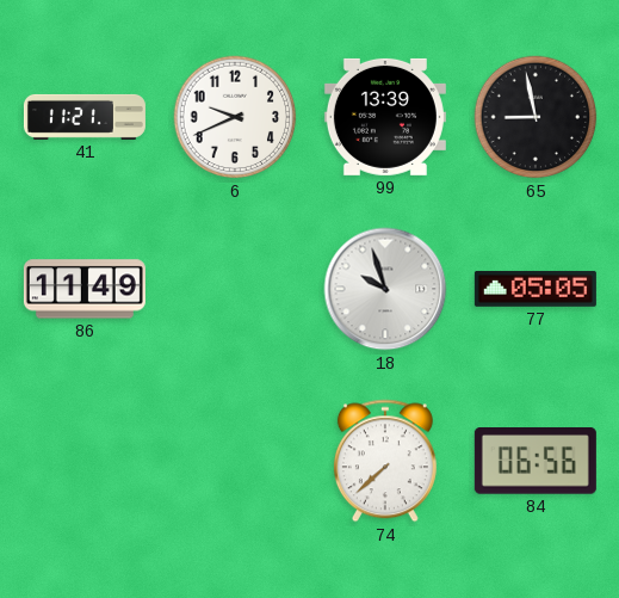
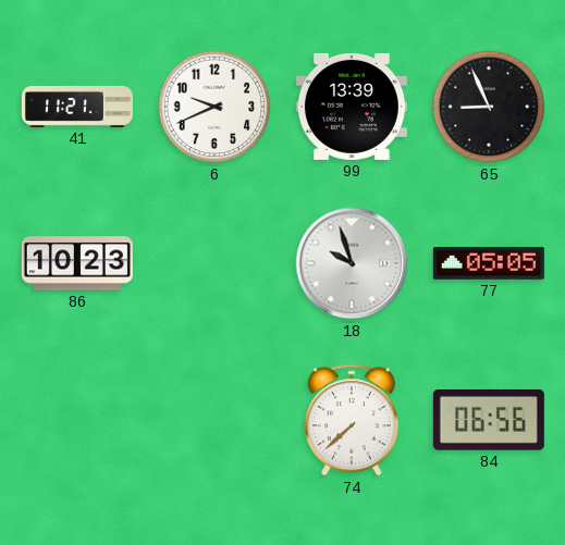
65: 8:58 -> 8:56 (489, 107)
86: 11:49 -> 10:23 (77, 263)
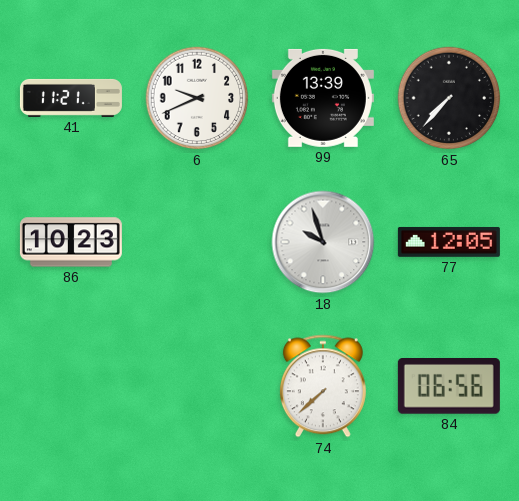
65: 8:56 -> 7:37 (449, 98)
77: 05:05 -> 12:05 (449, 242)
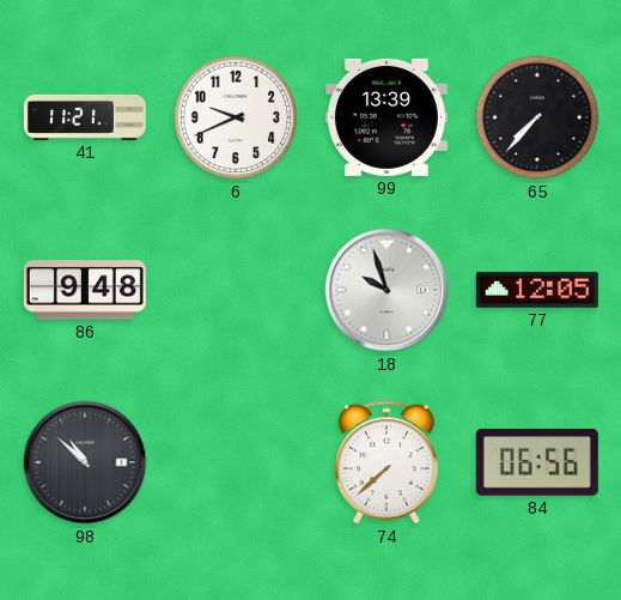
86: 10:23 -> 9:48 (85, 290)
98: none -> 10:52 (85, 462)
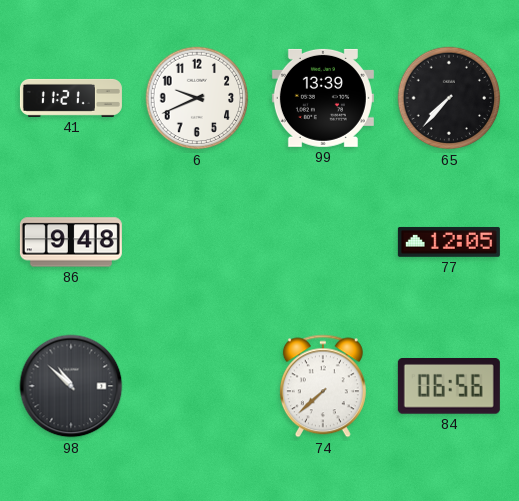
18: 9:57 -> none (386, 290)
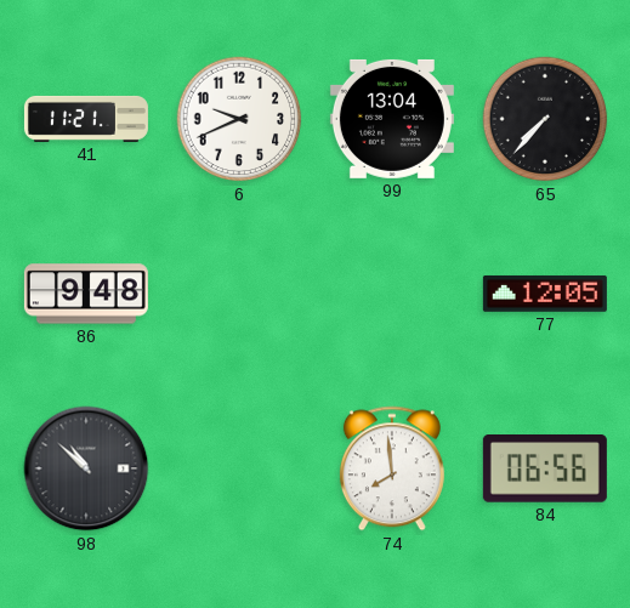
99: 13:39 -> 13:04 (392, 119)
74: 7:38 -> 7:59 (392, 468)
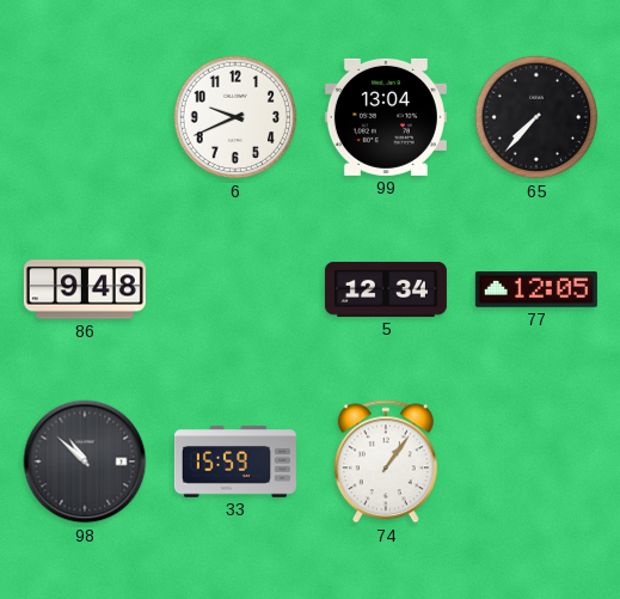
41: 11:21 -> none (86, 119)
5: none -> 12:34 (386, 289)
33: none -> 15:59 (235, 462)
74: 7:59 -> 1:06 (386, 462)
84: 06:56 -> none (545, 468)
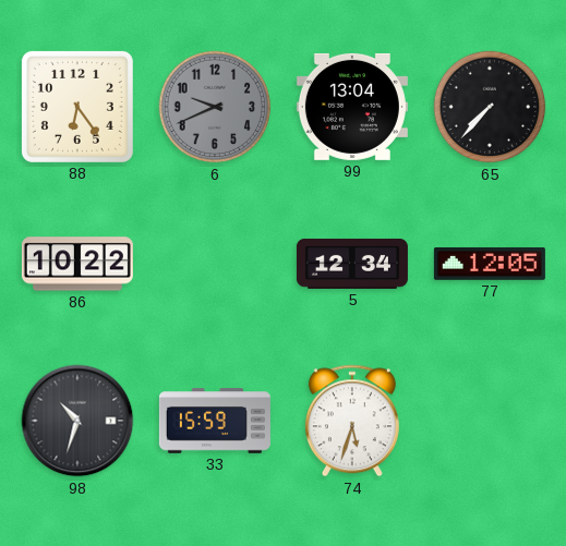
88: none -> 6:24 (77, 107)
6 dial: white -> grey (215, 107)
86: 9:48 -> 10:22 (77, 264)
98: 10:52 -> 10:33 (77, 421)
74: 1:06 -> 5:33 (352, 421)
